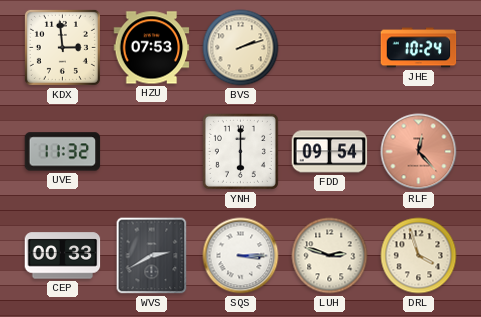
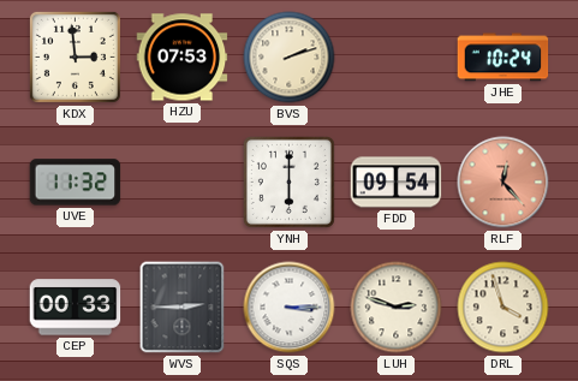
WVS: 2:40 -> 2:45 (183, 308)
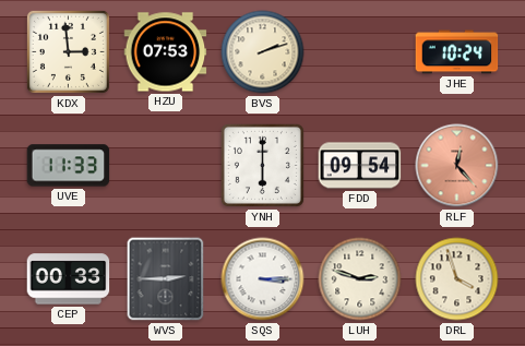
UVE: 11:32 -> 11:33 (69, 166)
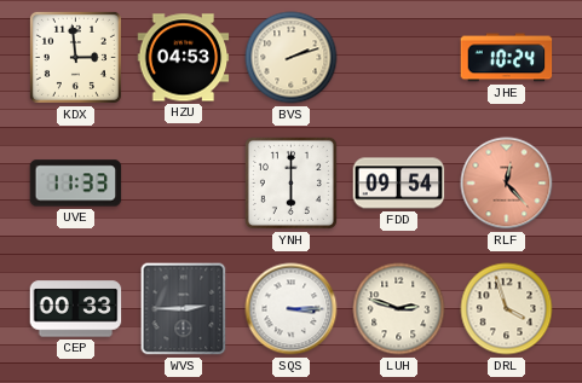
HZU: 07:53 -> 04:53 (184, 58)
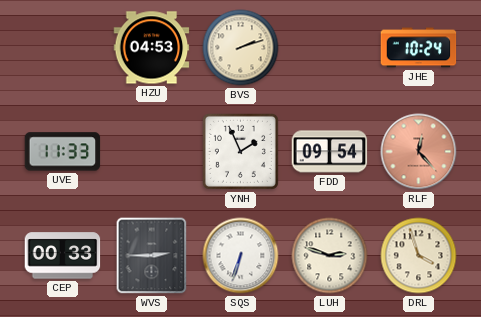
KDX: 2:59 -> none (75, 57)
YNH: 6:00 -> 1:56 (240, 151)
SQS: 3:15 -> 6:33 (241, 256)
